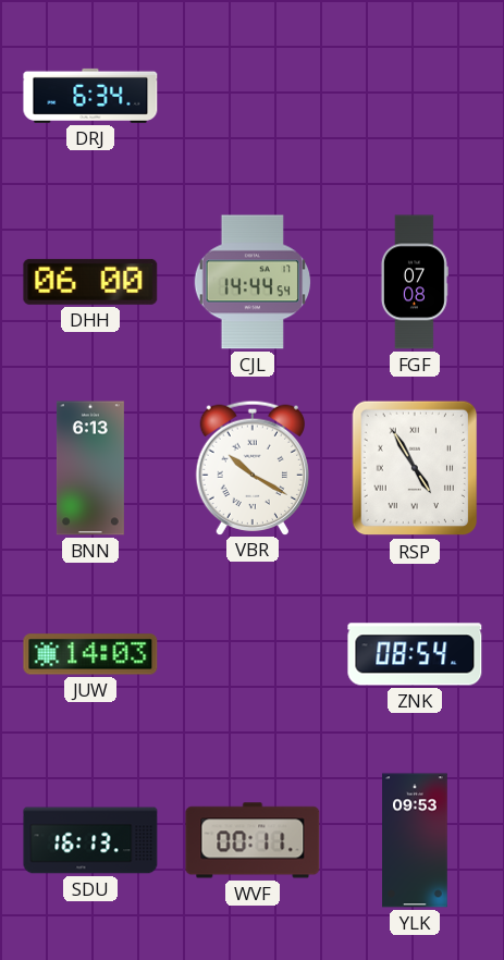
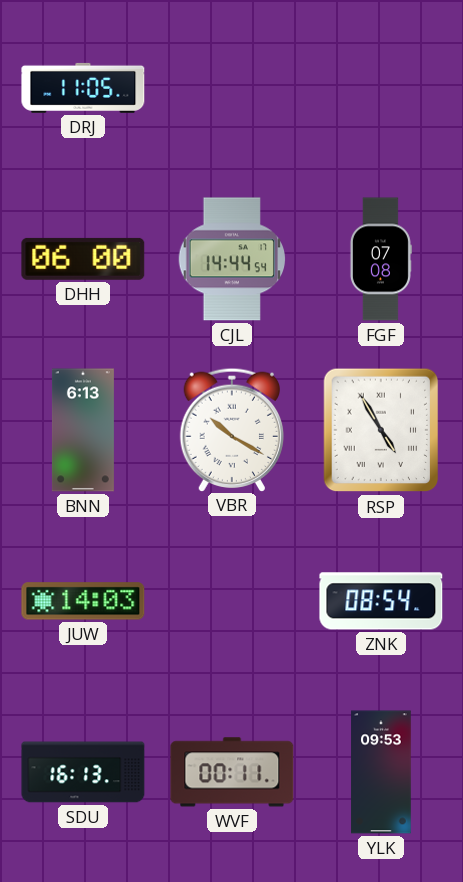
DRJ: 6:34 -> 11:05 (83, 88)
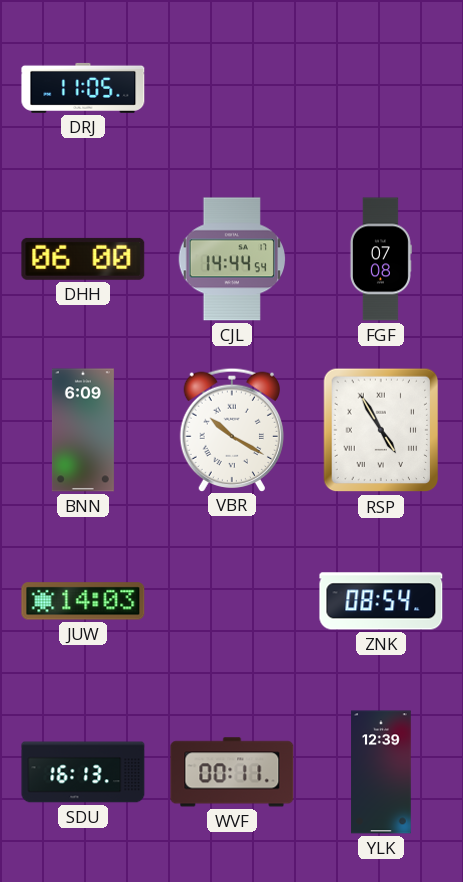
BNN: 6:13 -> 6:09 (83, 430)
YLK: 09:53 -> 12:39 (381, 772)
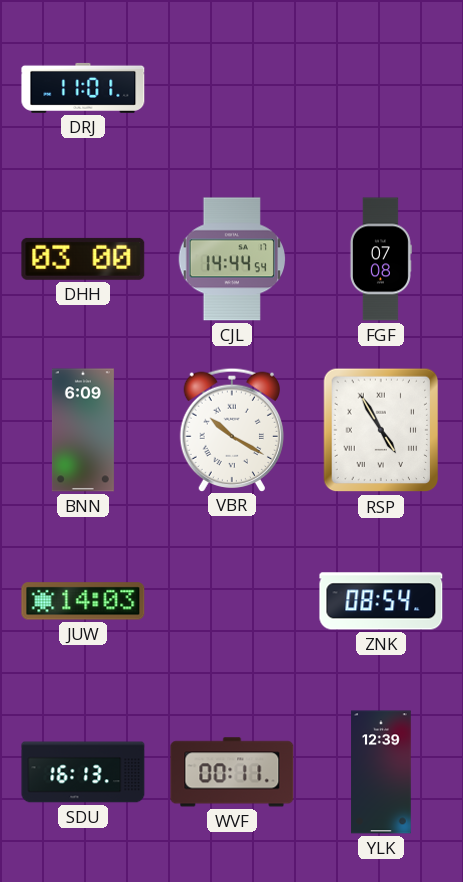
DRJ: 11:05 -> 11:01 (83, 88)
DHH: 06:00 -> 03:00 (83, 259)
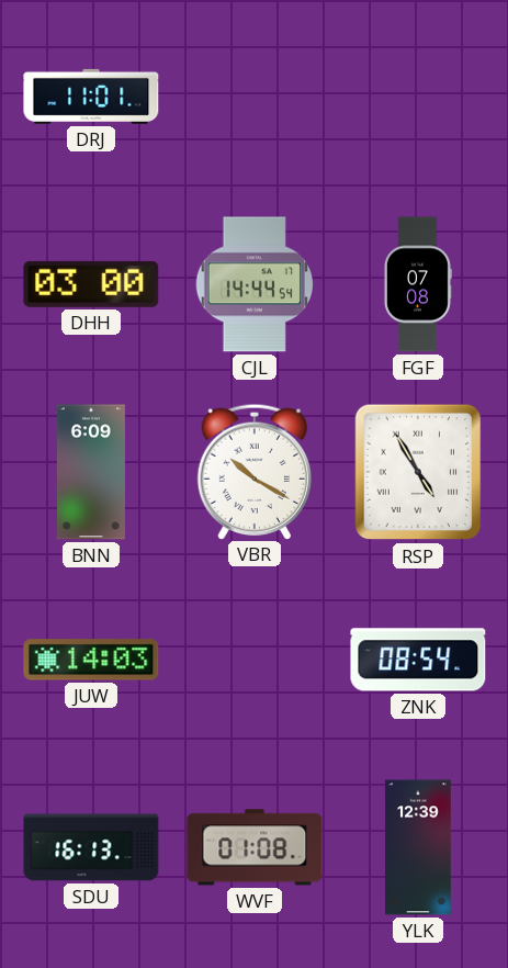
WVF: 00:11 -> 01:08 (255, 847)
